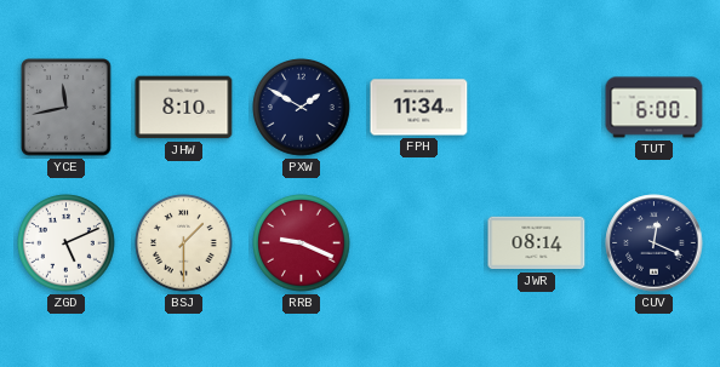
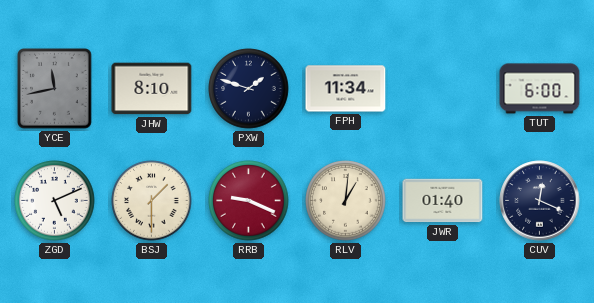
PXW: 1:50 -> 1:48 (249, 89)
RLV: none -> 1:01 (346, 201)
JWR: 08:14 -> 01:40 (443, 201)
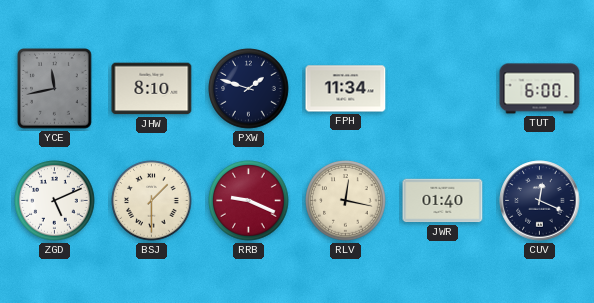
RLV: 1:01 -> 12:17 (346, 201)
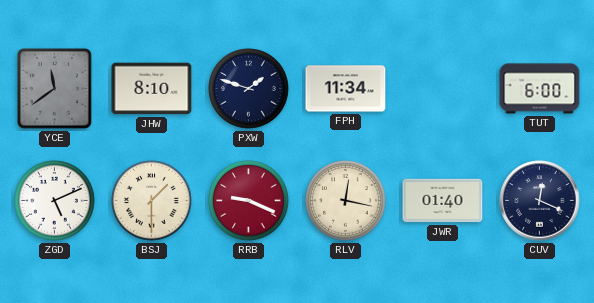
YCE: 11:43 -> 11:39 (55, 89)
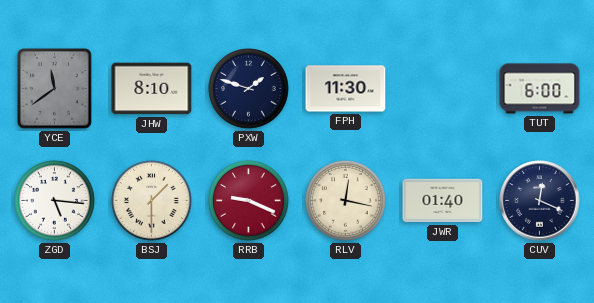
FPH: 11:34 -> 11:30 (346, 89)
ZGD: 5:11 -> 5:16 (55, 201)
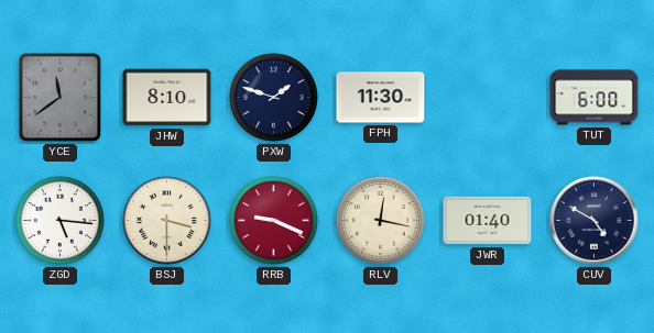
BSJ: 1:30 -> 3:30 (167, 221)
CUV: 12:19 -> 4:50 (595, 221)
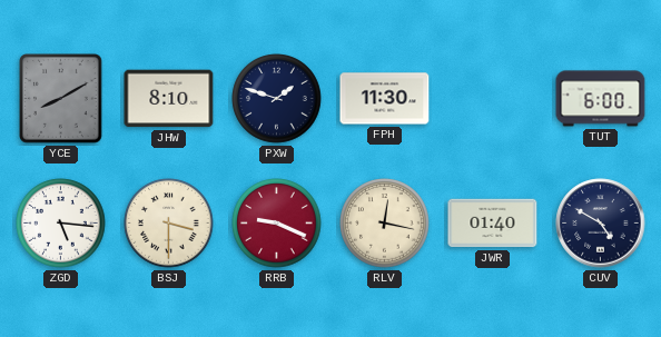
YCE: 11:39 -> 8:10 (61, 99)
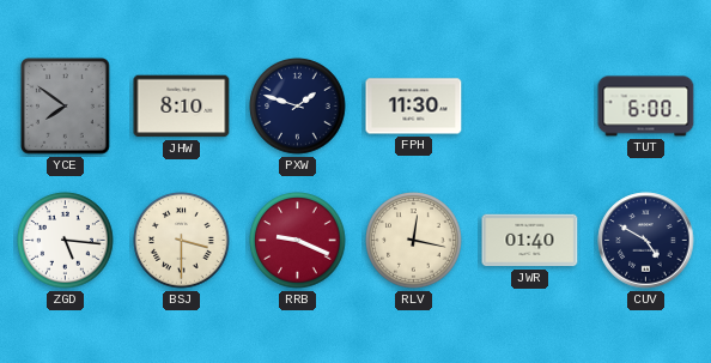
YCE: 8:10 -> 7:51 (66, 107)
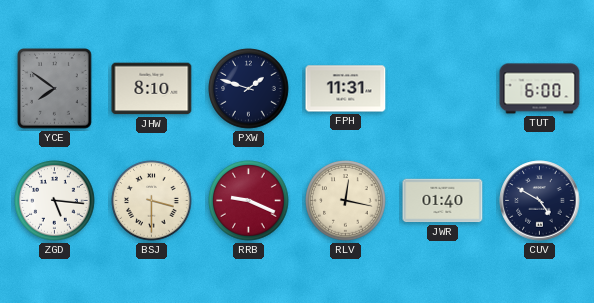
FPH: 11:30 -> 11:31 (346, 89)
